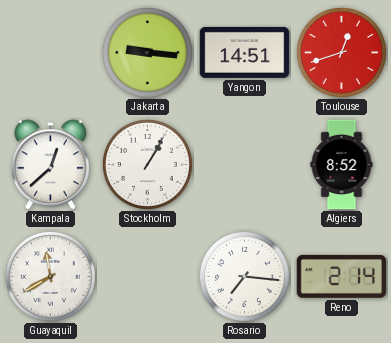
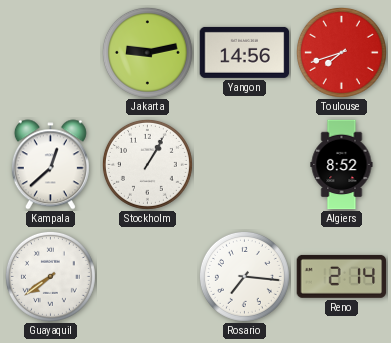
Jakarta: 9:16 -> 9:13 (147, 52)
Yangon: 14:51 -> 14:56 (245, 52)
Toulouse: 12:42 -> 7:42 (341, 52)
Guayaquil: 11:40 -> 7:39 (50, 276)
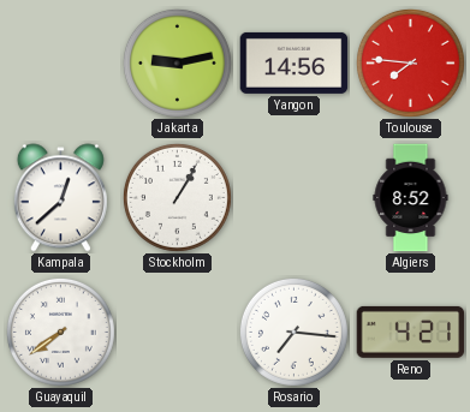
Toulouse: 7:42 -> 7:46 (410, 62)
Reno: 2:14 -> 4:21 (411, 332)
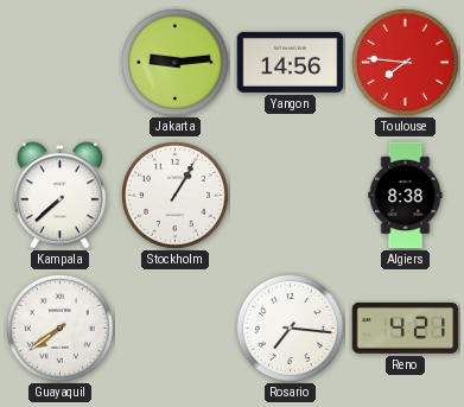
Jakarta: 9:13 -> 9:14 (174, 62)
Kampala: 12:38 -> 7:38 (59, 196)
Algiers: 8:52 -> 8:38 (406, 196)
